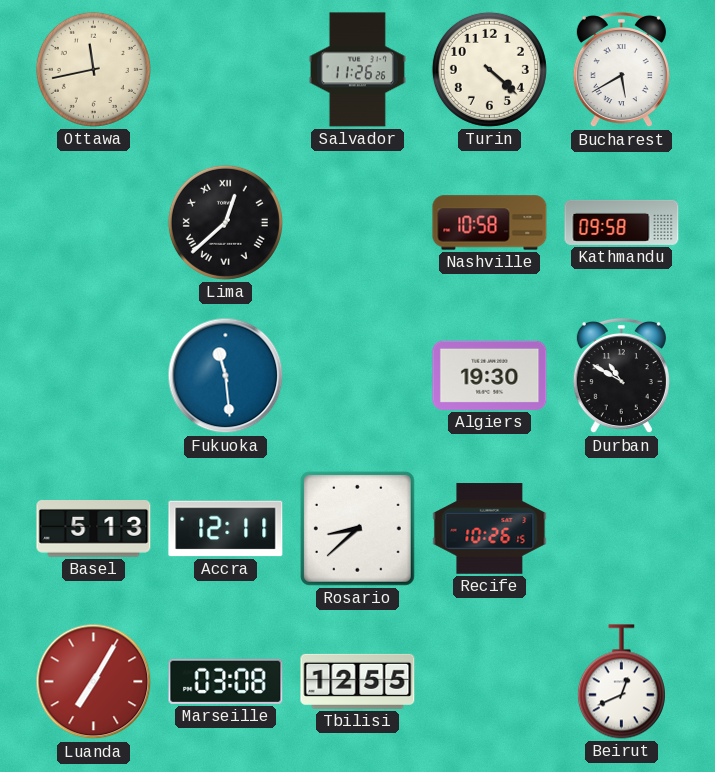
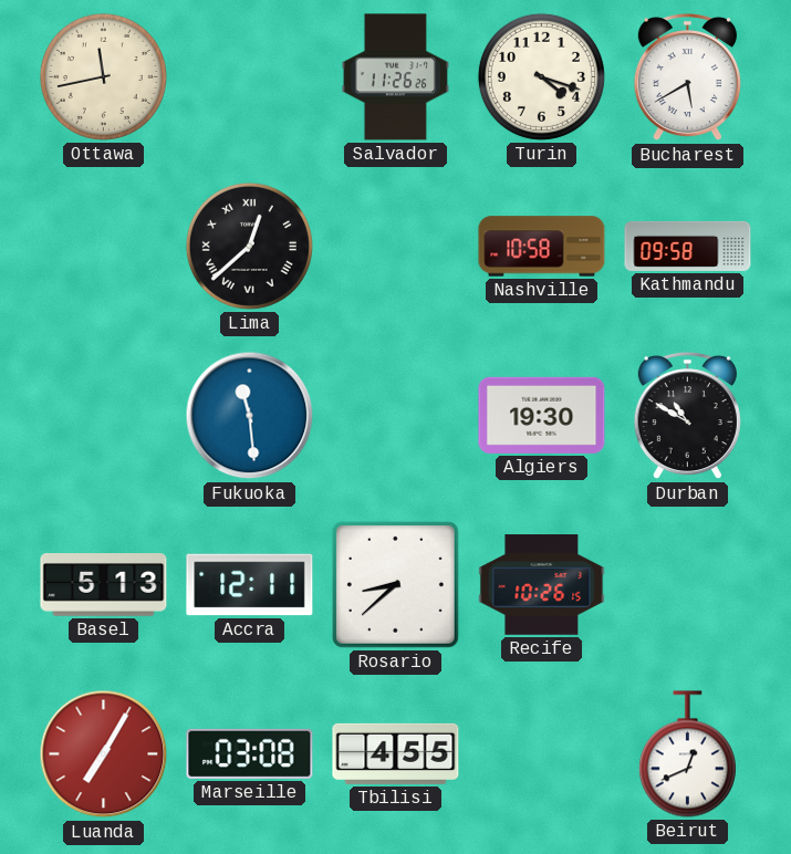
Turin: 4:22 -> 4:18 (541, 76)
Tbilisi: 12:55 -> 4:55 (396, 753)
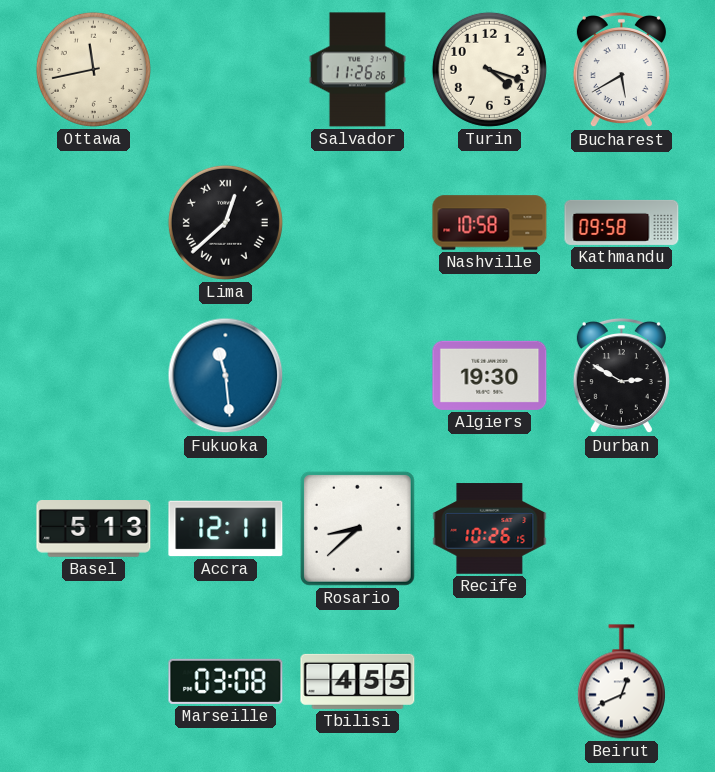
Durban: 10:50 -> 2:50 (621, 376)
Luanda: 7:05 -> none (104, 754)
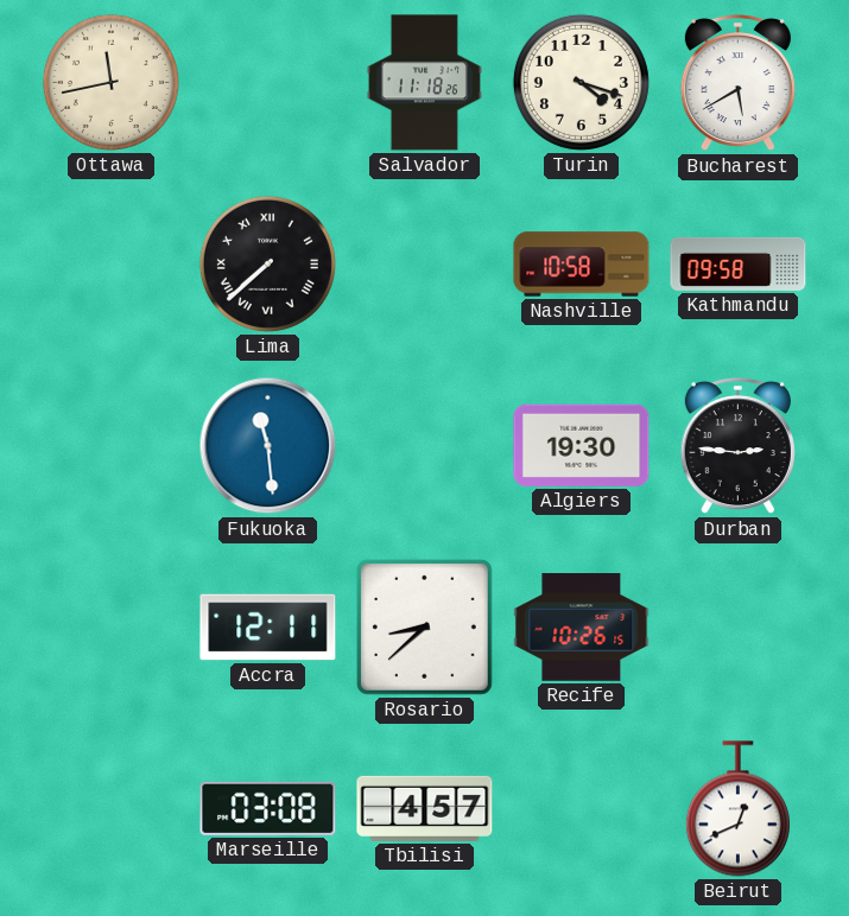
Salvador: 11:26 -> 11:18 (424, 83)
Lima: 12:38 -> 7:38 (267, 263)
Durban: 2:50 -> 2:46 (737, 446)
Basel: 5:13 -> none (94, 529)
Tbilisi: 4:55 -> 4:57 (425, 808)
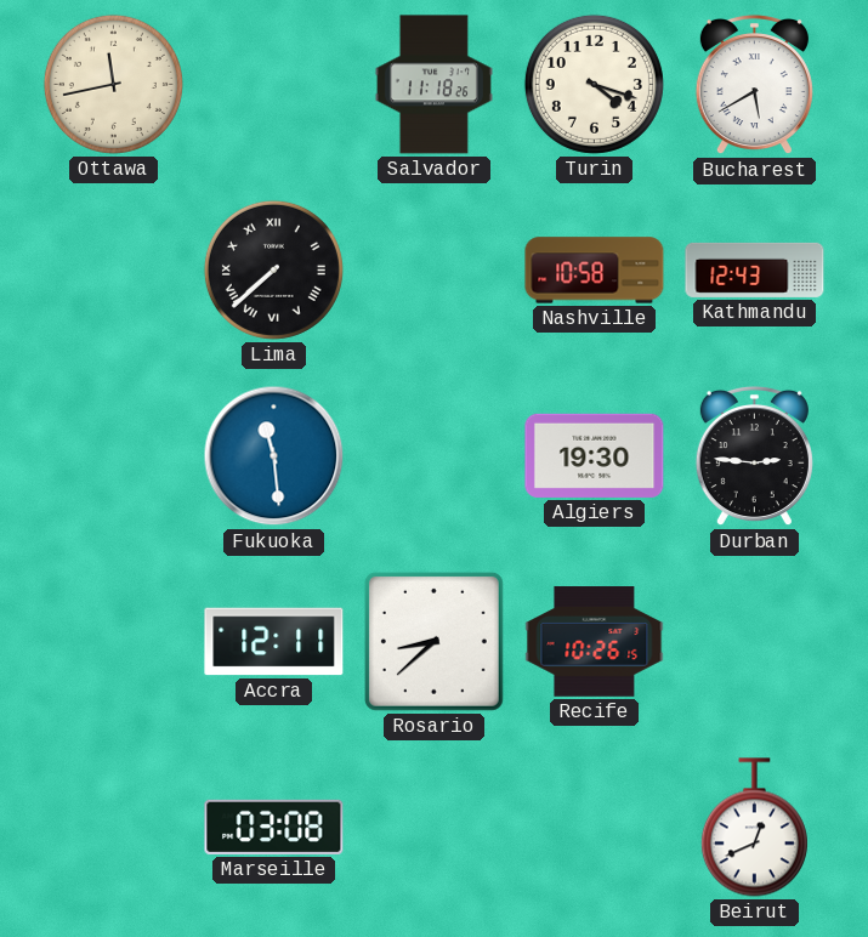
Kathmandu: 09:58 -> 12:43 (755, 269)
Tbilisi: 4:57 -> none (425, 808)
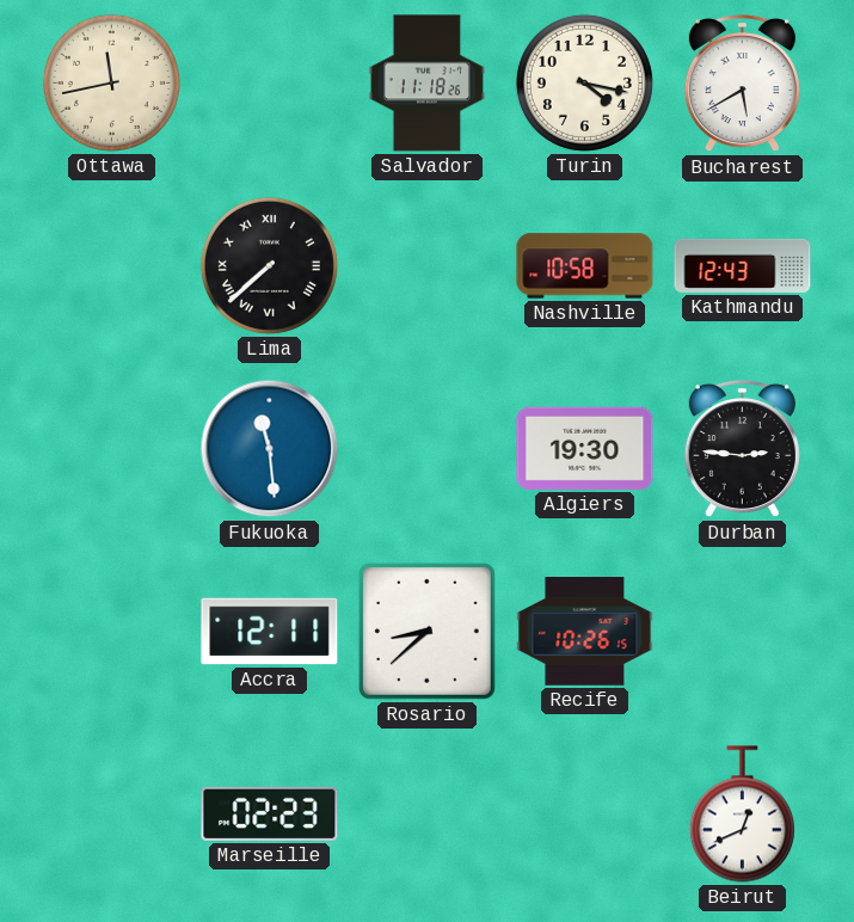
Turin: 4:18 -> 4:17 (584, 82)
Marseille: 03:08 -> 02:23 (270, 813)
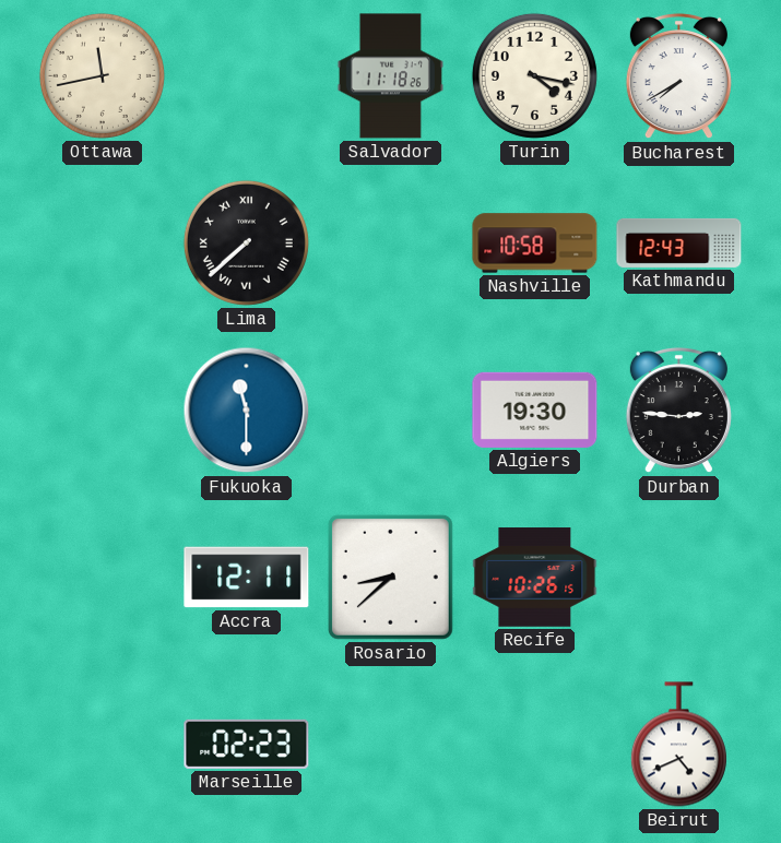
Bucharest: 5:40 -> 7:40 (678, 76)
Fukuoka: 11:29 -> 11:30 (247, 411)
Beirut: 12:41 -> 4:41 (678, 745)
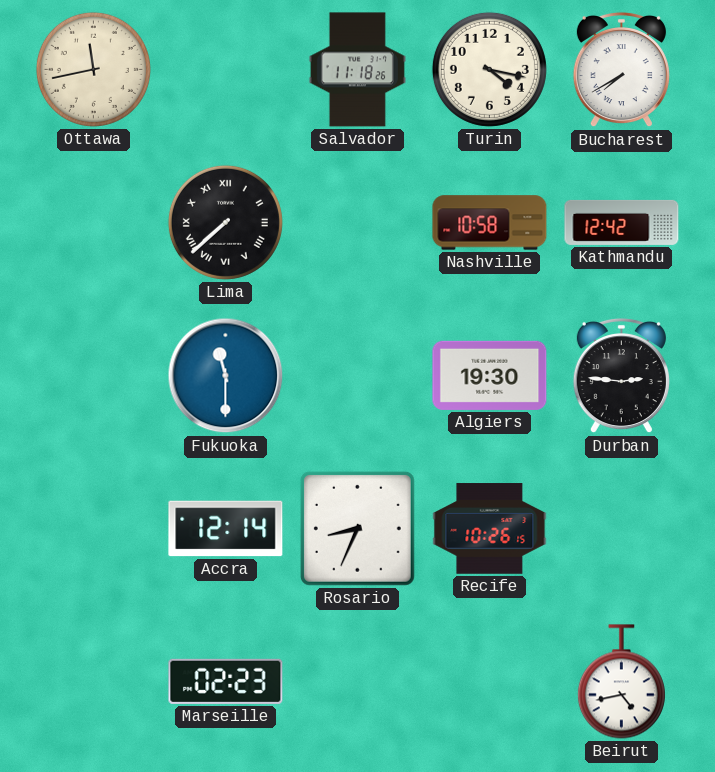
Kathmandu: 12:43 -> 12:42 (622, 222)
Accra: 12:11 -> 12:14 (226, 529)
Rosario: 8:38 -> 8:34 (357, 528)
Beirut: 4:41 -> 4:43 (621, 682)
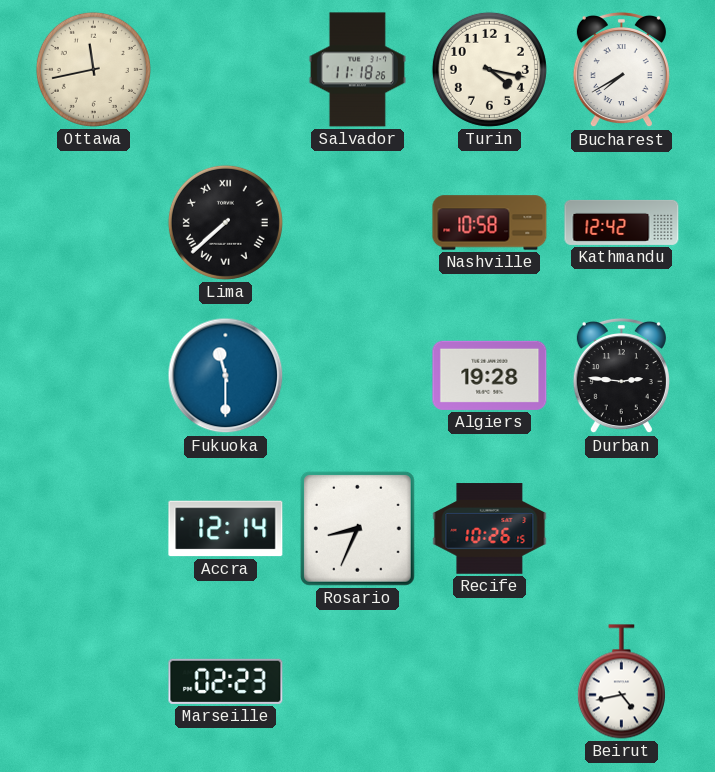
Algiers: 19:30 -> 19:28 (490, 375)
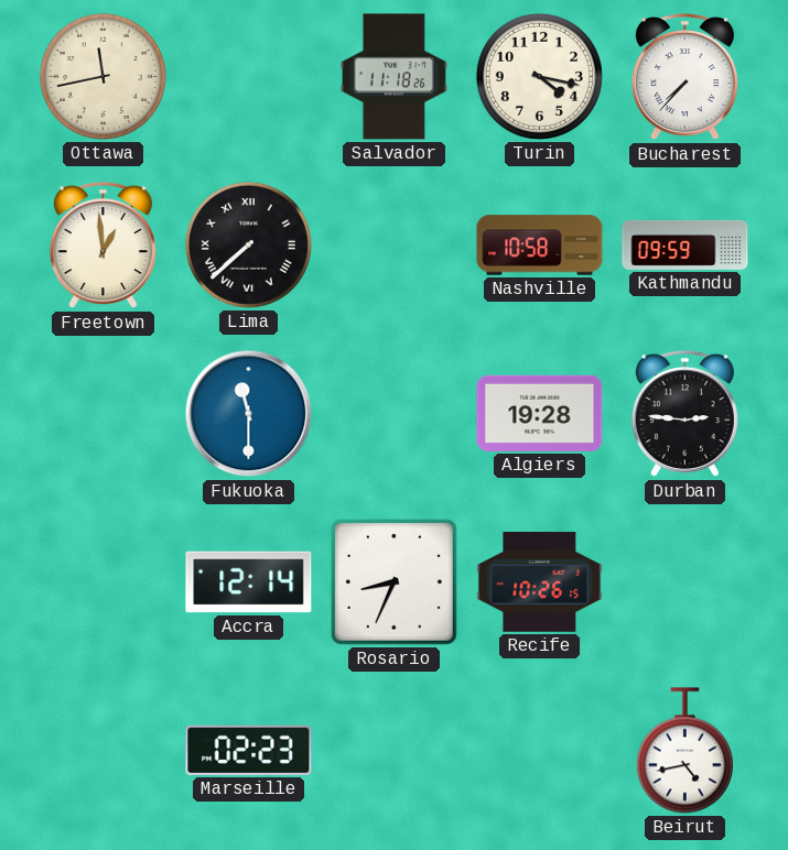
Bucharest: 7:40 -> 7:37 (684, 77)
Freetown: none -> 12:59 (102, 246)
Kathmandu: 12:42 -> 09:59 (686, 244)
